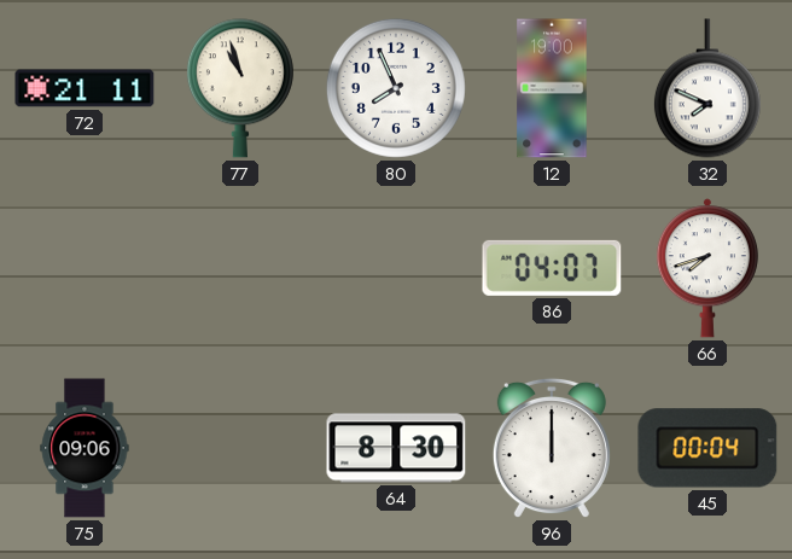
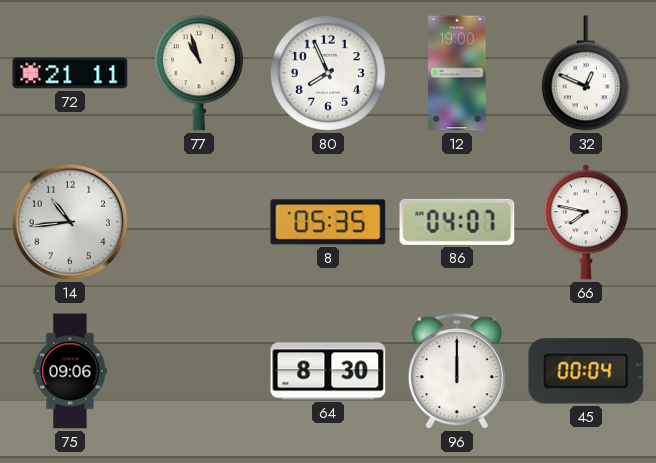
32: 7:49 -> 12:49 (586, 73)
14: none -> 10:44 (70, 222)
8: none -> 05:35 (328, 222)
66: 7:42 -> 7:47 (586, 222)
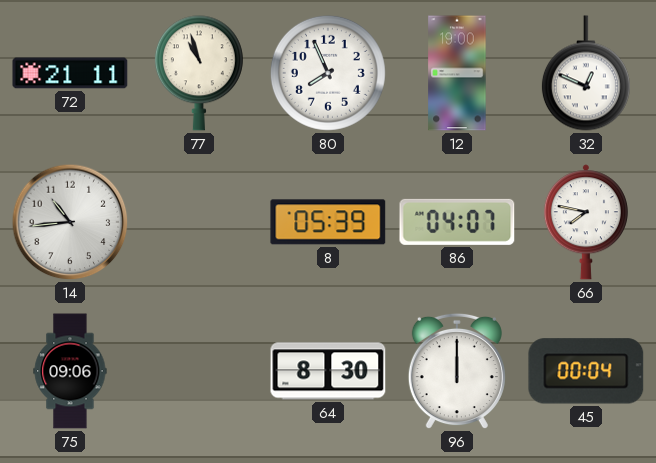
8: 05:35 -> 05:39 (328, 222)
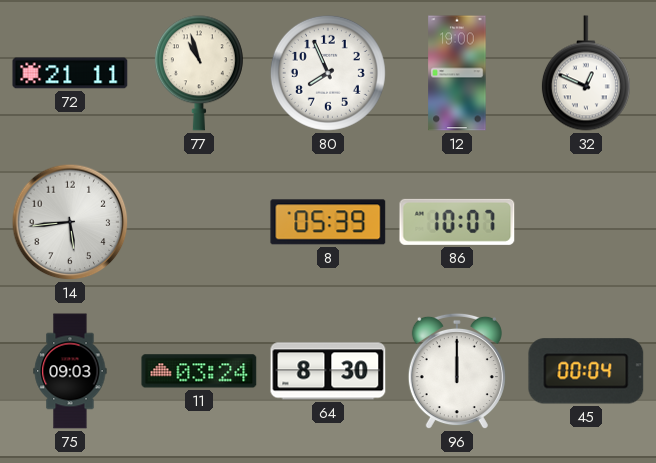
14: 10:44 -> 5:44 (70, 222)
86: 04:07 -> 10:07 (457, 222)
66: 7:47 -> none (586, 222)
75: 09:06 -> 09:03 (70, 371)
11: none -> 03:24 (199, 371)
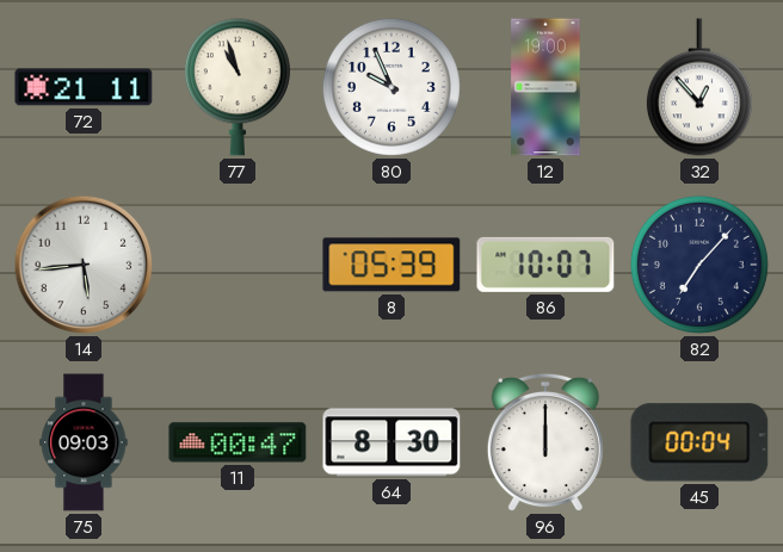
80: 7:56 -> 9:56 (391, 87)
32: 12:49 -> 12:53 (699, 87)
82: none -> 7:07 (699, 265)
11: 03:24 -> 00:47 (238, 442)
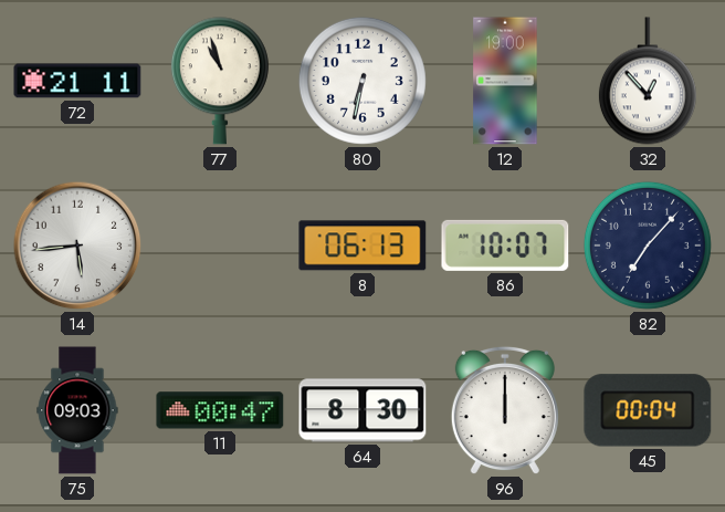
80: 9:56 -> 6:32 (362, 81)
8: 05:39 -> 06:13 (362, 245)
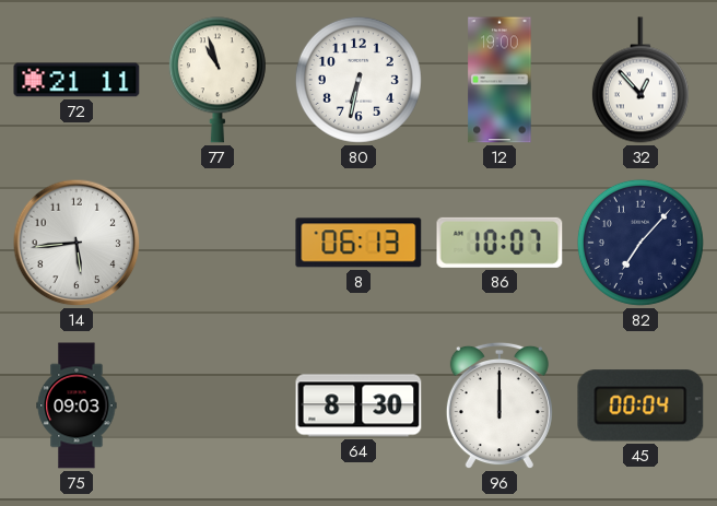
11: 00:47 -> none (220, 410)
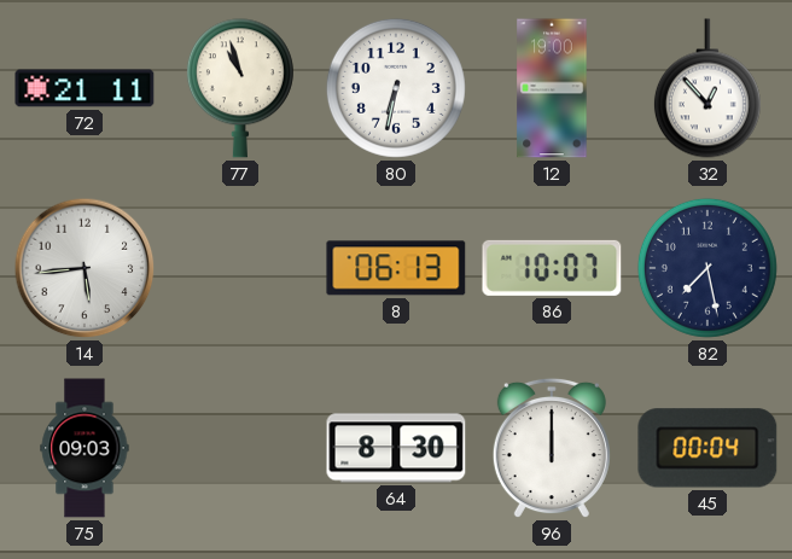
82: 7:07 -> 7:28 (707, 268)
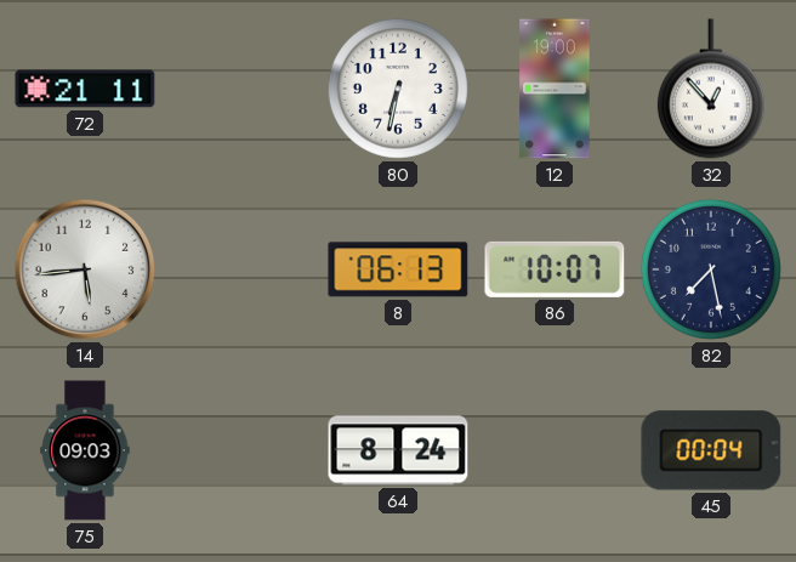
77: 10:57 -> none (240, 88)
64: 8:30 -> 8:24 (398, 450)
96: 12:00 -> none (552, 448)
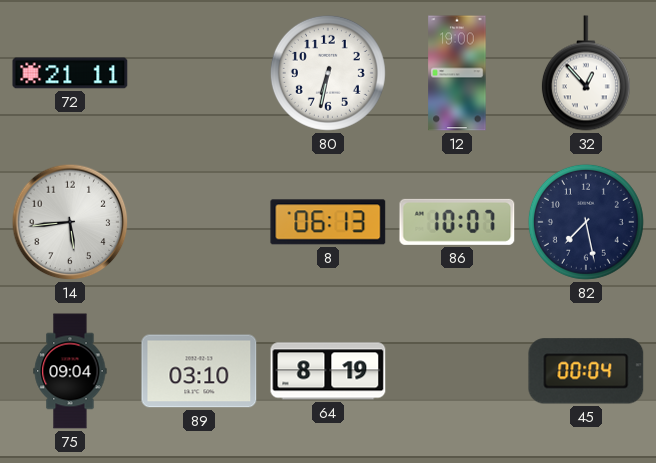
75: 09:03 -> 09:04 (70, 371)
89: none -> 03:10 (199, 371)
64: 8:24 -> 8:19 (328, 371)
